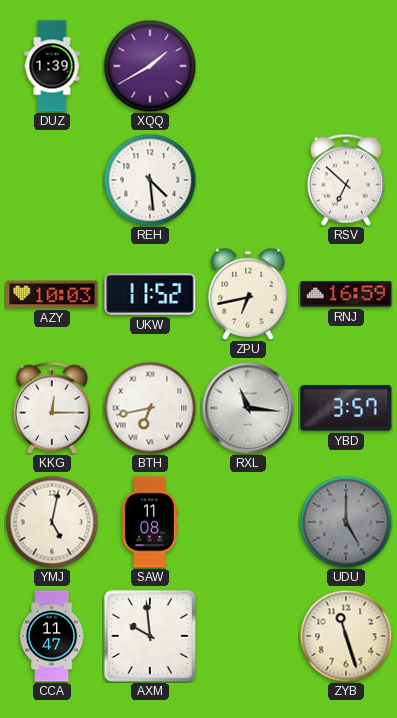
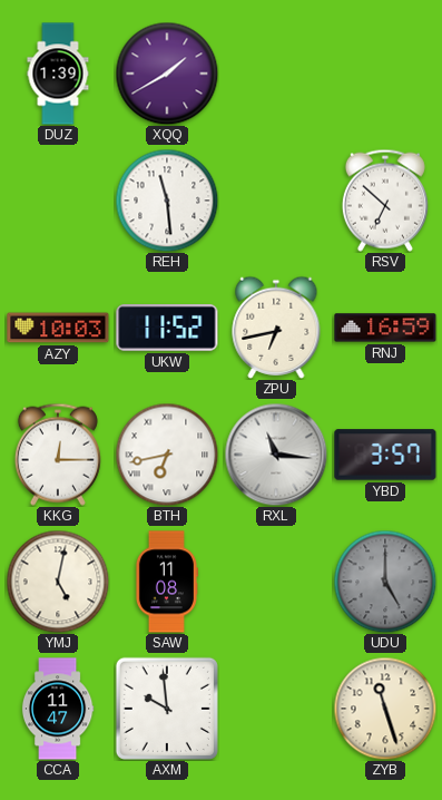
REH: 4:29 -> 11:29 (167, 201)
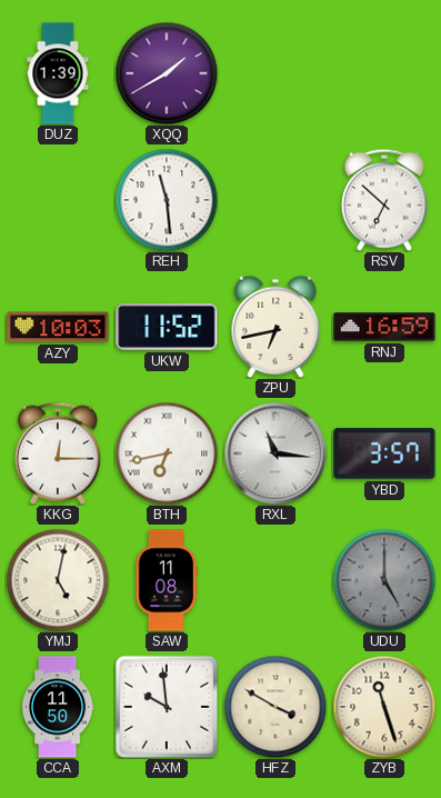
CCA: 11:47 -> 11:50 (58, 707)
HFZ: none -> 3:50 (275, 707)
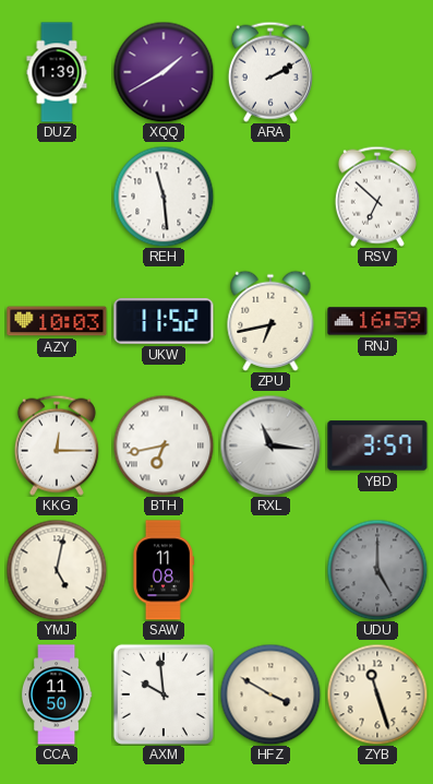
ARA: none -> 2:10 (270, 72)
